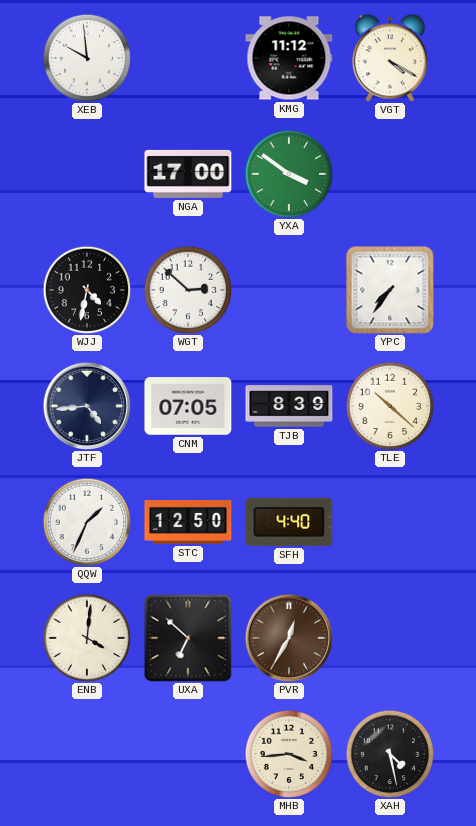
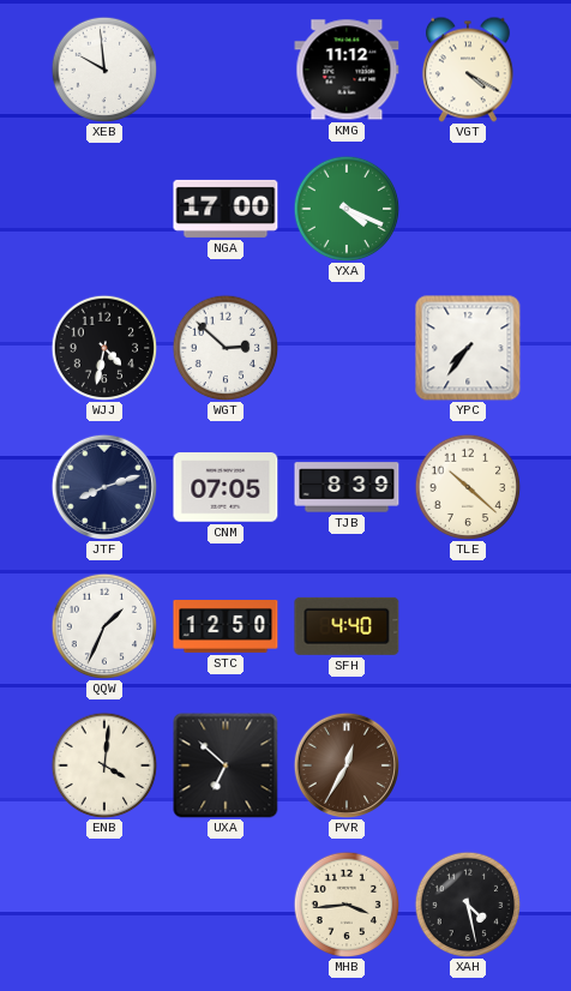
YXA: 3:51 -> 4:19 (347, 209)
JTF: 4:44 -> 8:12 (104, 487)
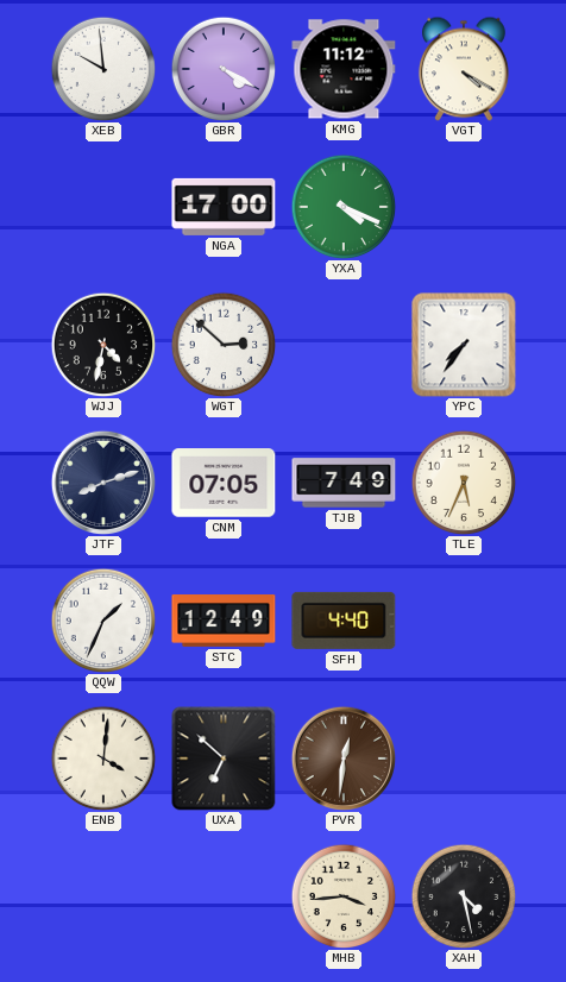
GBR: none -> 4:20 (224, 69)
TJB: 8:39 -> 7:49 (344, 483)
TLE: 10:22 -> 5:34 (464, 483)
STC: 12:50 -> 12:49 (224, 622)
PVR: 12:35 -> 12:31 (344, 758)
